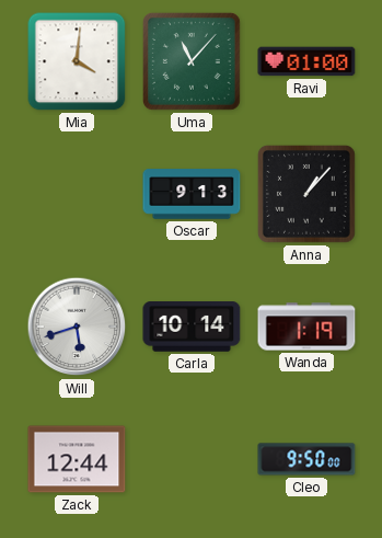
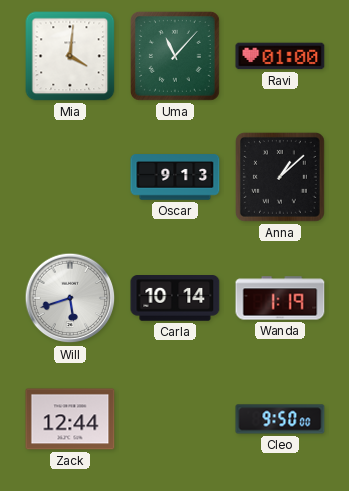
Anna: 1:07 -> 1:08 (280, 177)
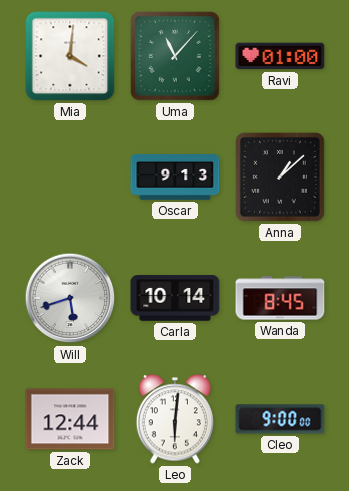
Wanda: 1:19 -> 8:45 (280, 298)
Leo: none -> 6:01 (175, 419)
Cleo: 9:50 -> 9:00 (280, 419)
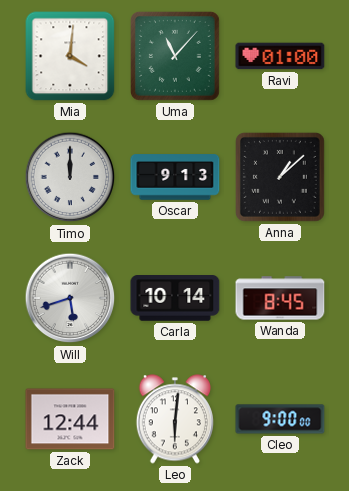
Timo: none -> 12:00 (70, 177)
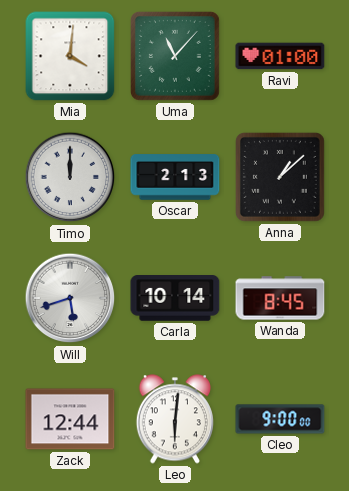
Oscar: 9:13 -> 2:13 (175, 177)
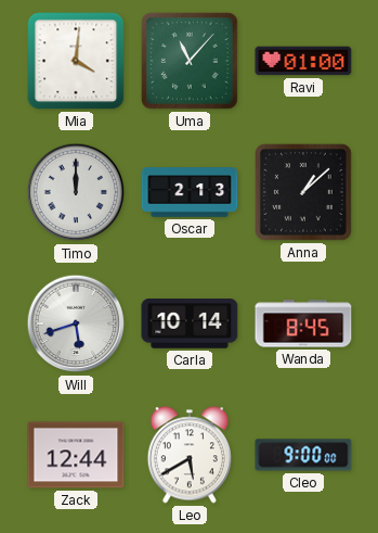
Leo: 6:01 -> 5:40 (190, 455)
